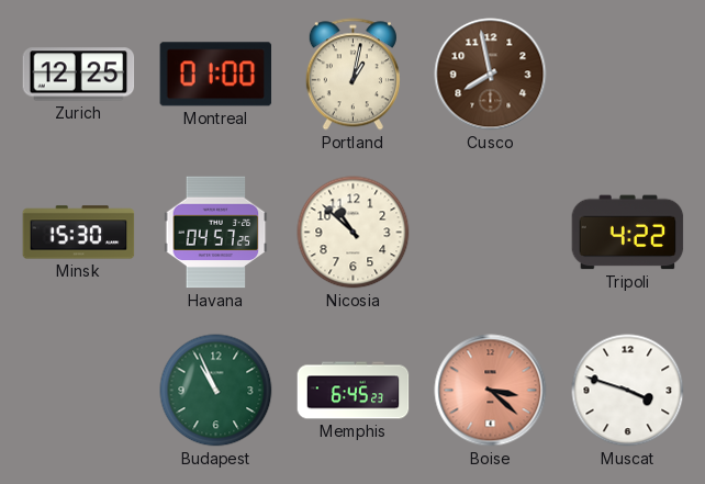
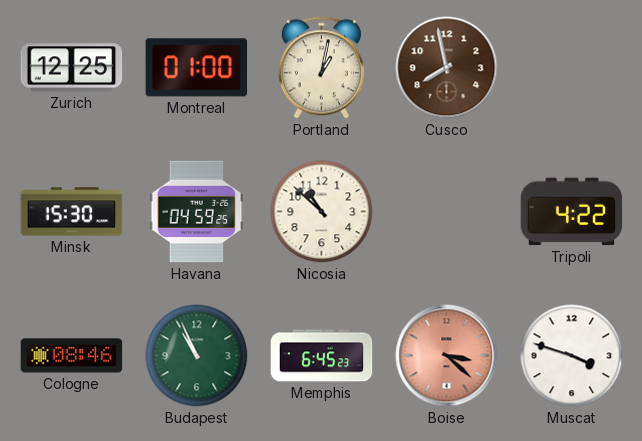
Havana: 04:57 -> 04:59 (197, 212)
Cologne: none -> 08:46 (72, 356)
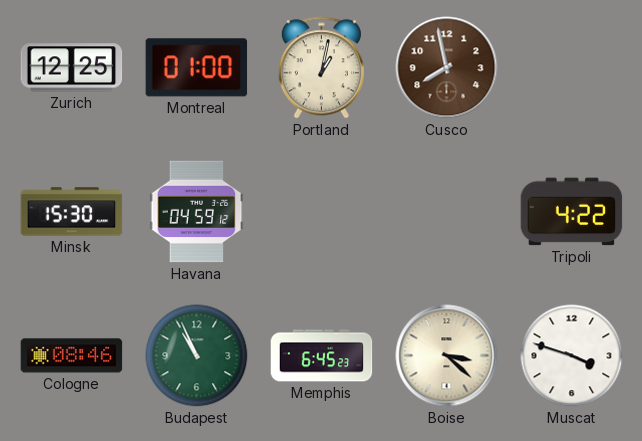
Havana: 04:59:25 -> 04:59:12 (197, 212)
Nicosia: 10:52 -> none (322, 212)
Boise dial: salmon -> cream (447, 356)
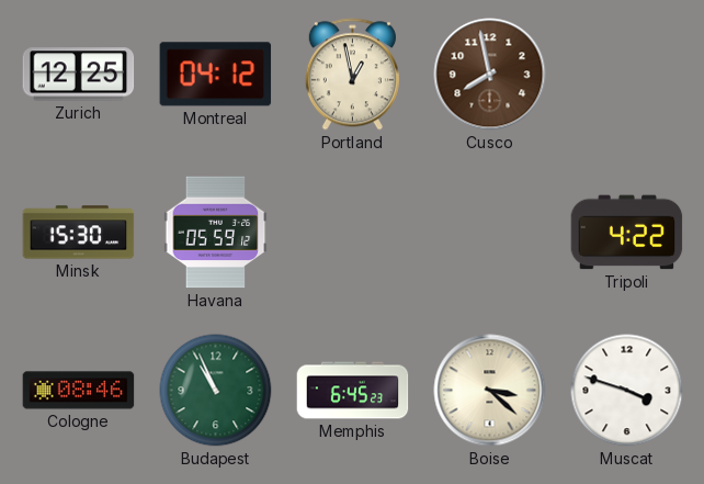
Montreal: 01:00 -> 04:12 (216, 75)
Portland: 1:02 -> 12:58 (352, 75)
Havana: 04:59 -> 05:59 (216, 233)
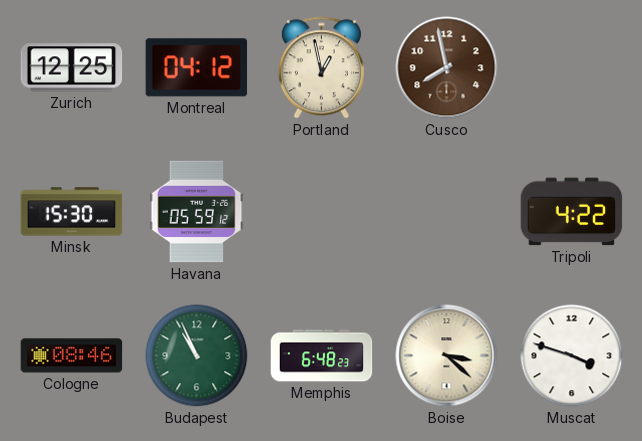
Memphis: 6:45 -> 6:48 (322, 356)
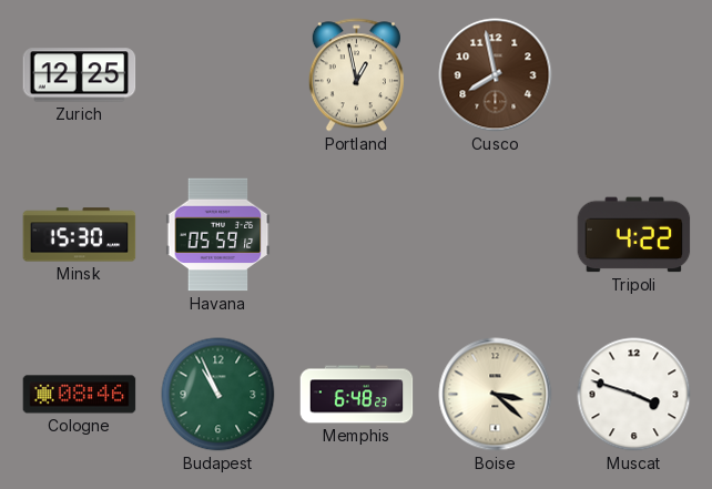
Montreal: 04:12 -> none (197, 68)
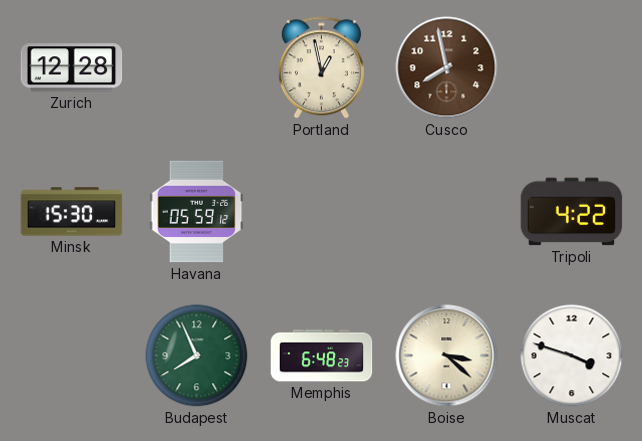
Zurich: 12:25 -> 12:28 (72, 68)
Cologne: 08:46 -> none (80, 395)
Budapest: 10:56 -> 7:56 (197, 356)
